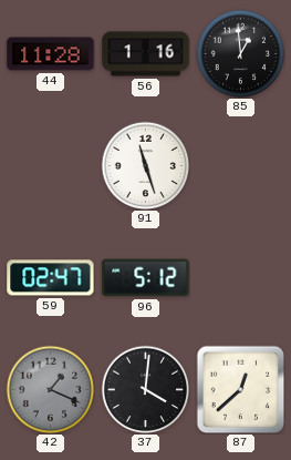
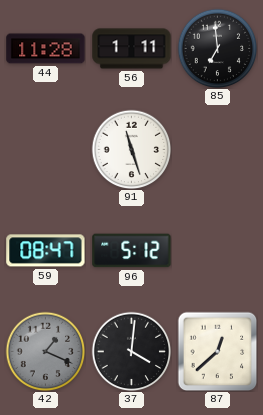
56: 1:16 -> 1:11 (132, 49)
85: 12:59 -> 6:59 (217, 48)
59: 02:47 -> 08:47 (46, 251)
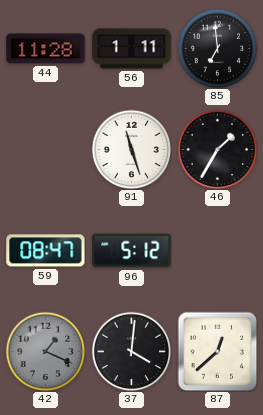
46: none -> 1:35 (217, 149)
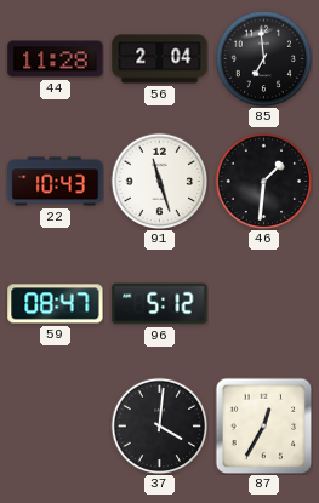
56: 1:11 -> 2:04 (160, 59)
22: none -> 10:43 (56, 182)
46: 1:35 -> 1:31 (263, 181)
42: 1:19 -> none (45, 351)
87: 12:38 -> 12:35 (263, 425)
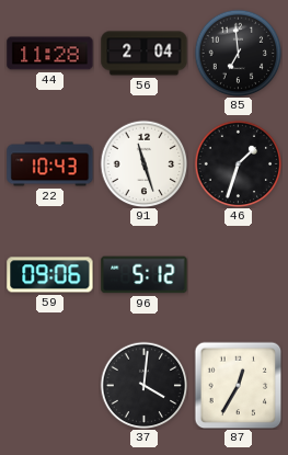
46: 1:31 -> 1:33 (238, 163)
59: 08:47 -> 09:06 (50, 275)
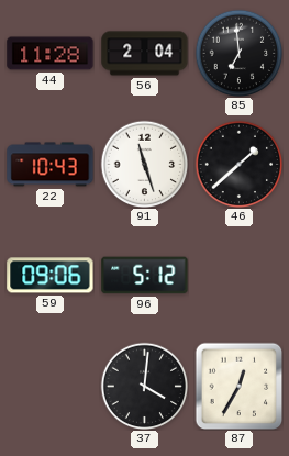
46: 1:33 -> 1:38 (238, 164)
